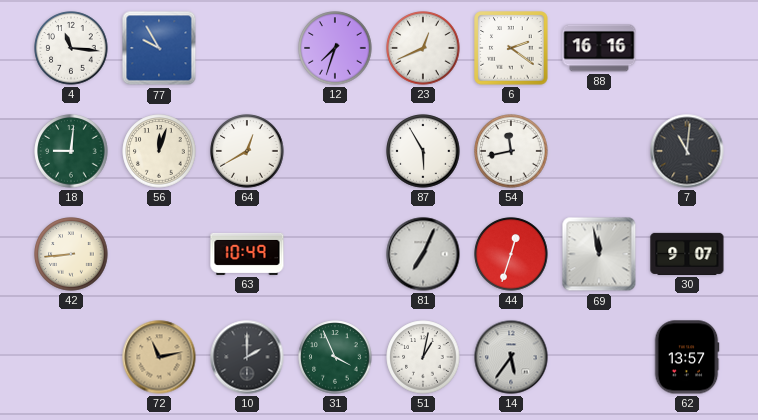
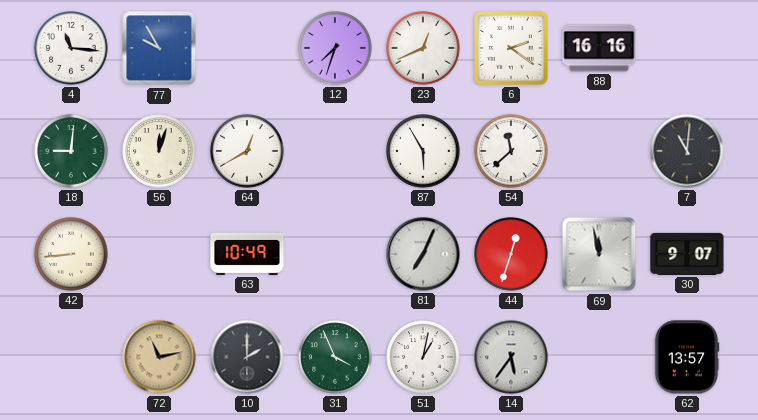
54: 11:43 -> 11:38 (511, 151)
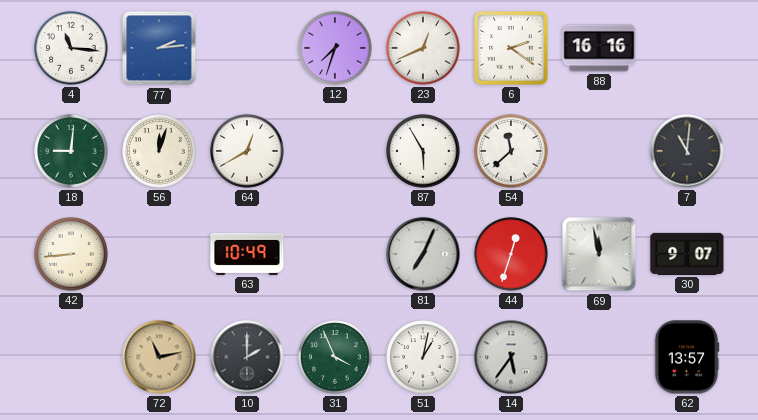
77: 9:55 -> 2:14 (159, 48)
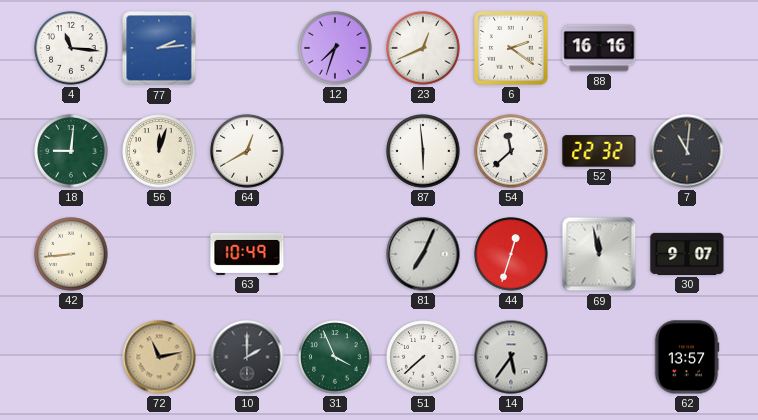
87: 5:55 -> 5:59 (423, 151)
52: none -> 22:32 (599, 151)
51: 1:02 -> 7:38 (423, 357)
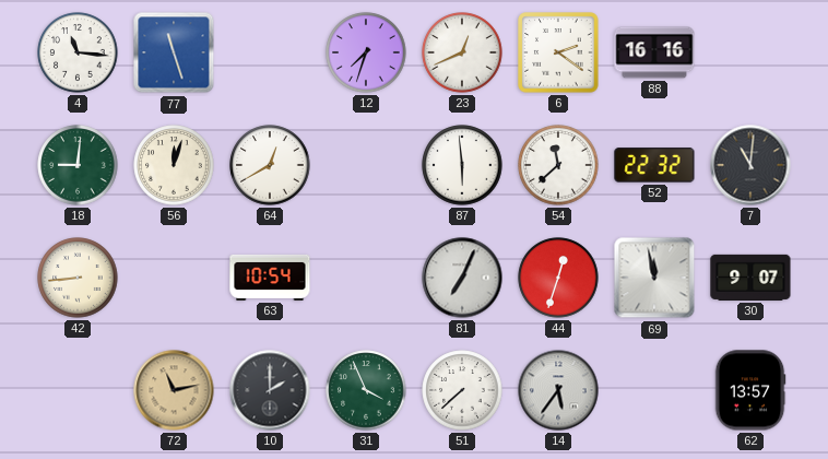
77: 2:14 -> 11:27 (174, 52)
63: 10:49 -> 10:54 (270, 278)
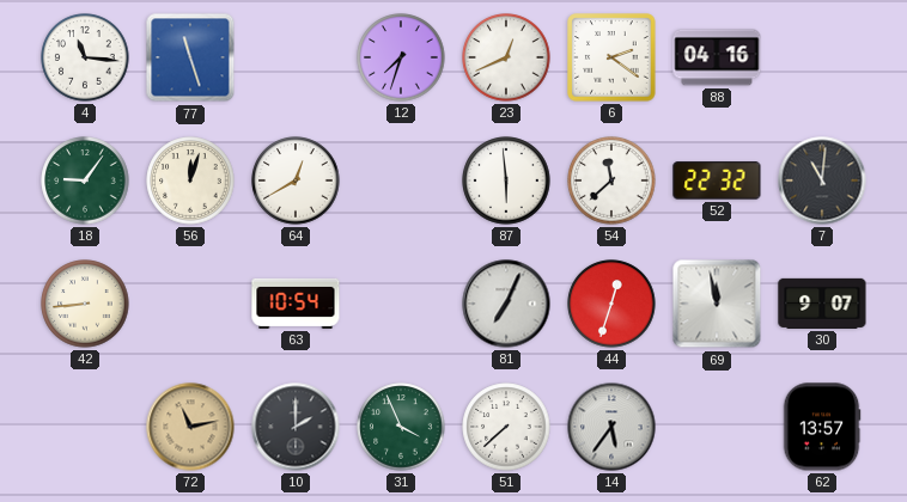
88: 16:16 -> 04:16 (717, 57)
18: 9:01 -> 9:06 (85, 180)
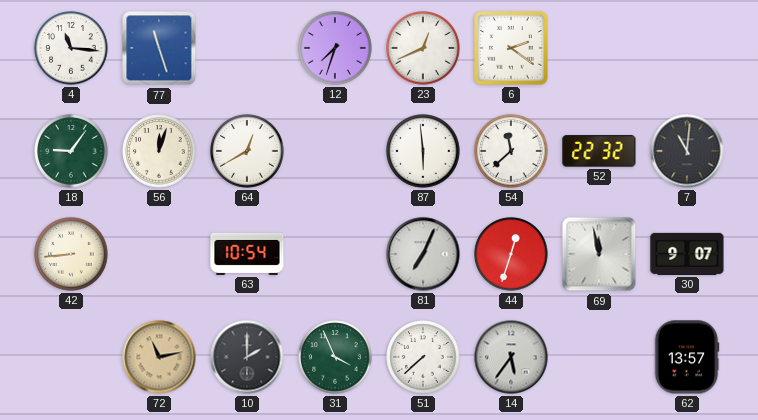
88: 04:16 -> none (717, 57)
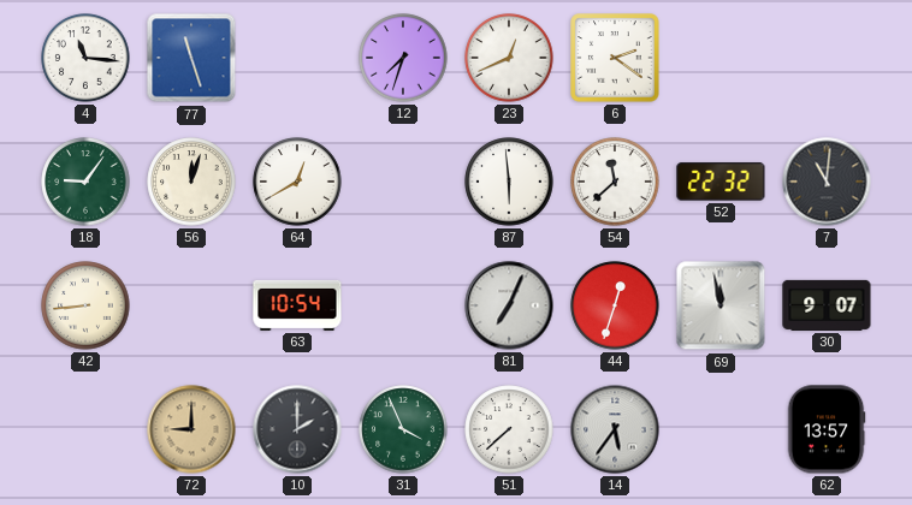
72: 11:13 -> 9:00 (191, 429)
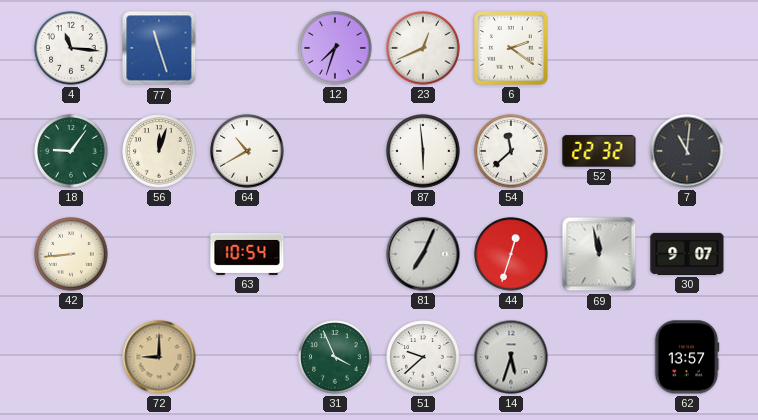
64: 12:40 -> 10:40 (247, 151)
10: 2:00 -> none (297, 429)
51: 7:38 -> 9:38 (423, 357)
14: 5:36 -> 5:33 (511, 357)
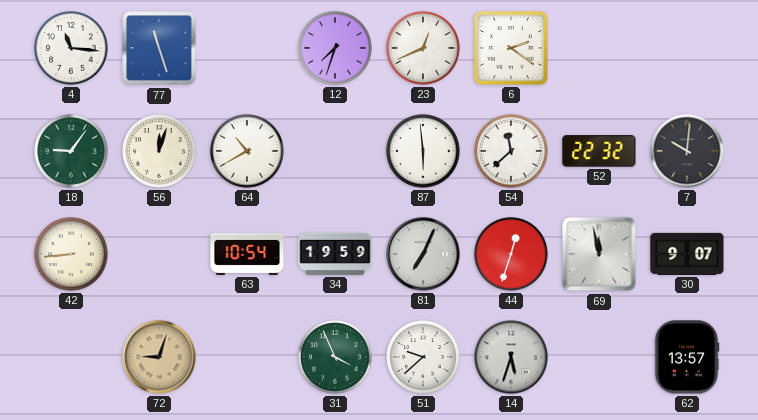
7: 11:01 -> 10:01 (687, 151)
34: none -> 19:59 (335, 254)
72: 9:00 -> 9:03 (159, 357)
